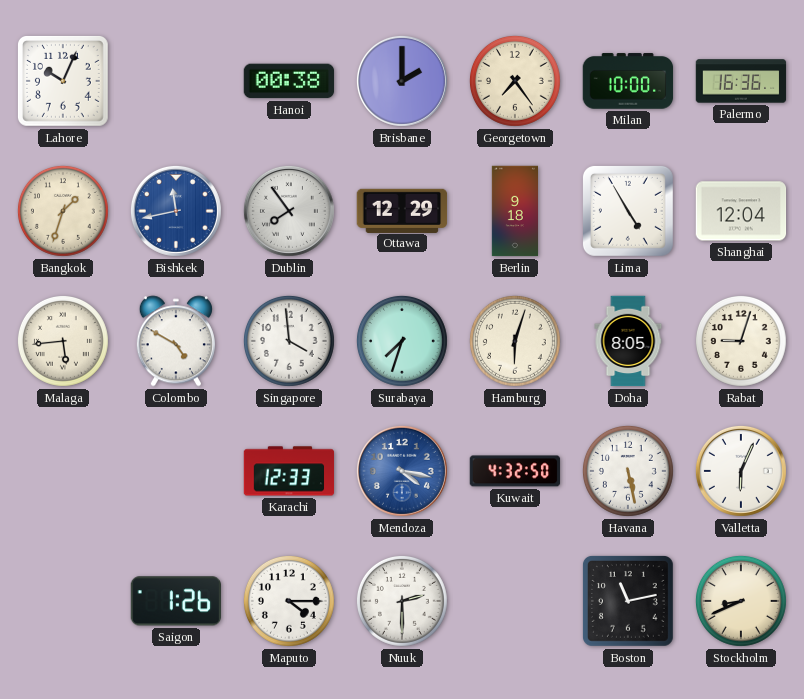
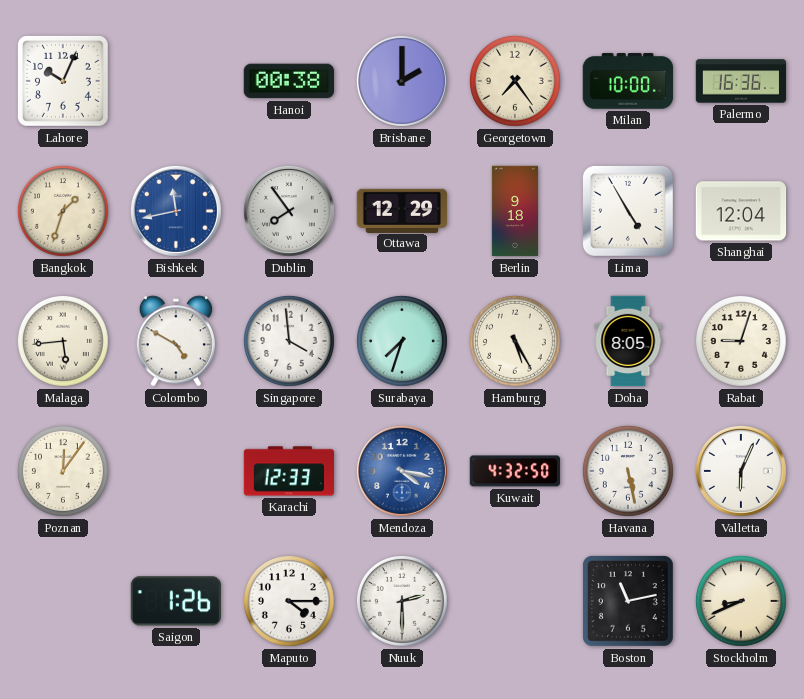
Hamburg: 6:03 -> 5:25 (515, 341)
Poznan: none -> 12:06 (63, 471)
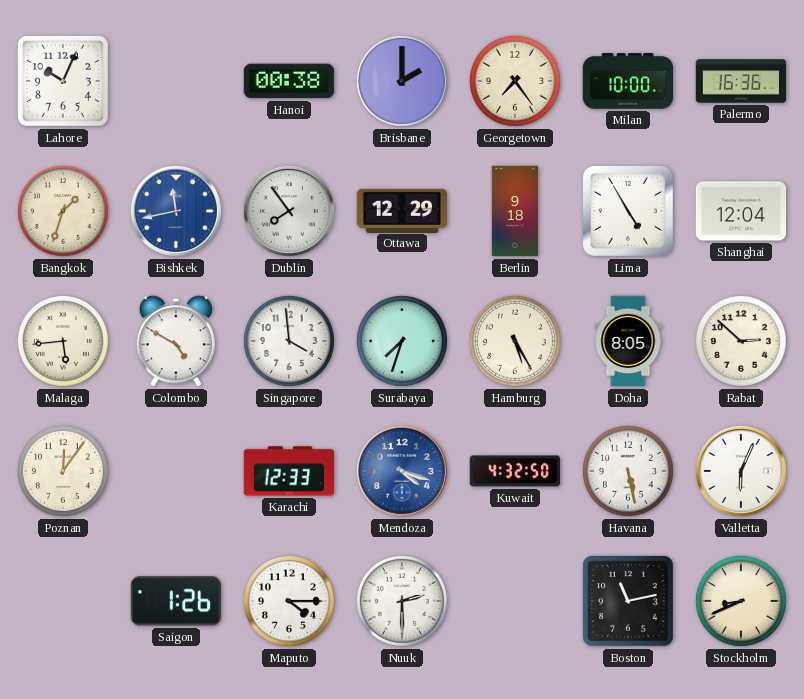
Rabat: 9:03 -> 2:52 (741, 341)
Mendoza: 4:17 -> 4:18 (402, 471)
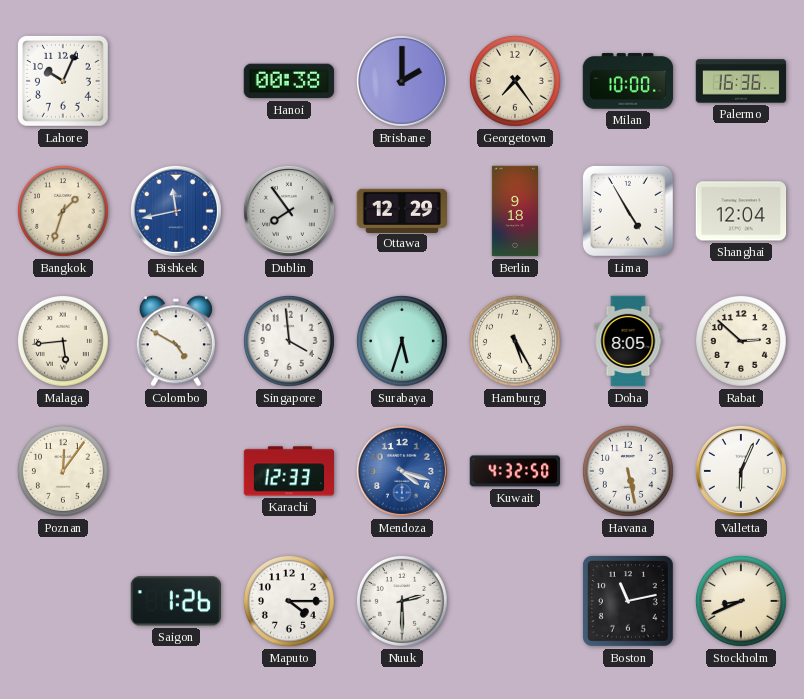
Surabaya: 7:33 -> 5:33 (402, 341)
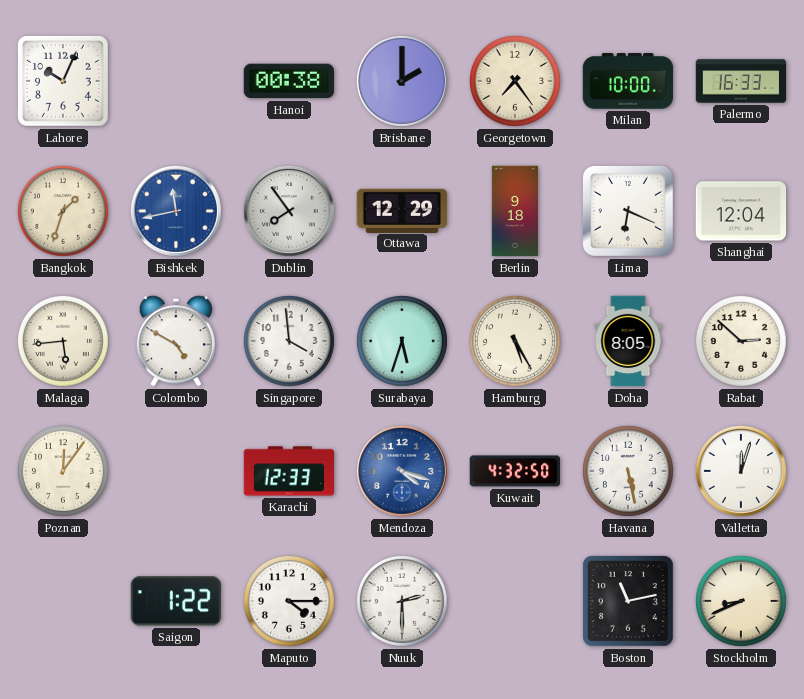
Palermo: 16:36 -> 16:33 (741, 81)
Lima: 4:55 -> 6:19 (628, 211)
Valletta: 6:04 -> 12:03 (741, 471)
Saigon: 1:26 -> 1:22 (175, 601)
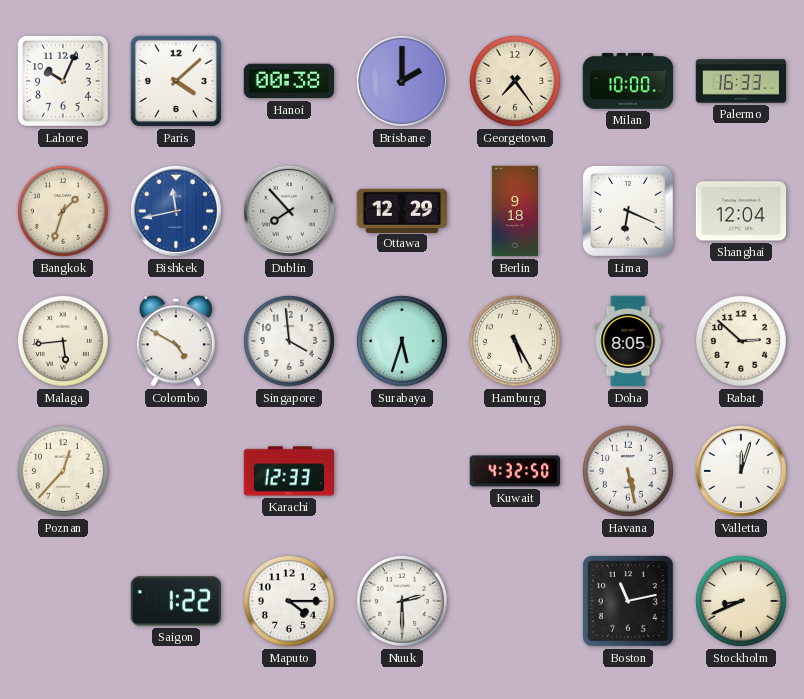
Paris: none -> 4:08 (176, 81)
Dublin: 7:54 -> 7:53 (289, 211)
Poznan: 12:06 -> 12:37 (63, 471)
Mendoza: 4:18 -> none (402, 471)
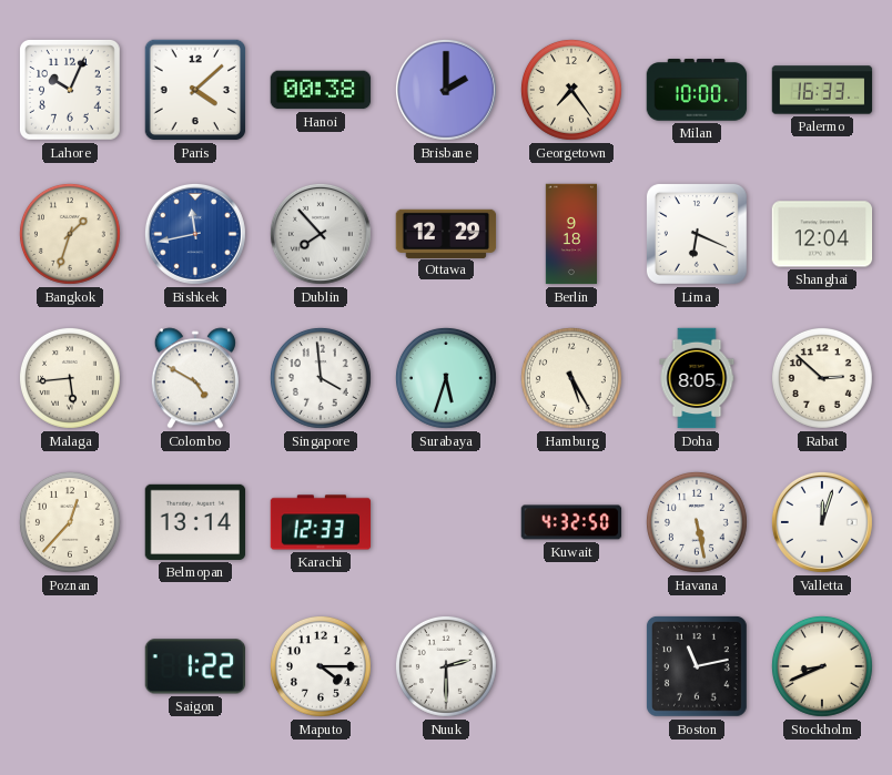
Belmopan: none -> 13:14 (195, 522)
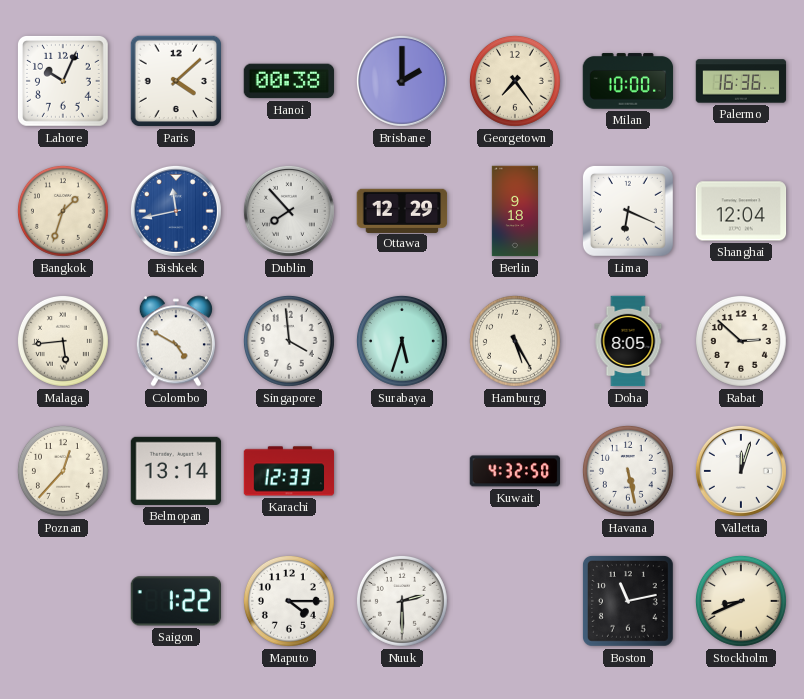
Palermo: 16:33 -> 16:36 (741, 81)
